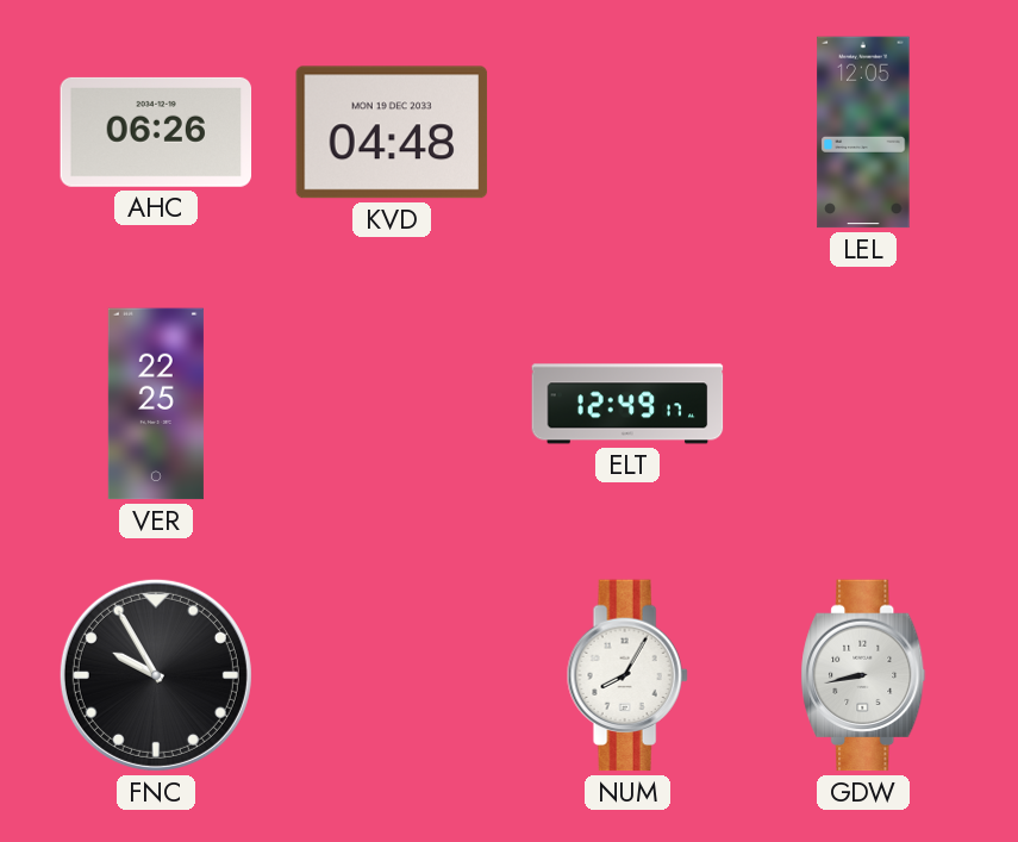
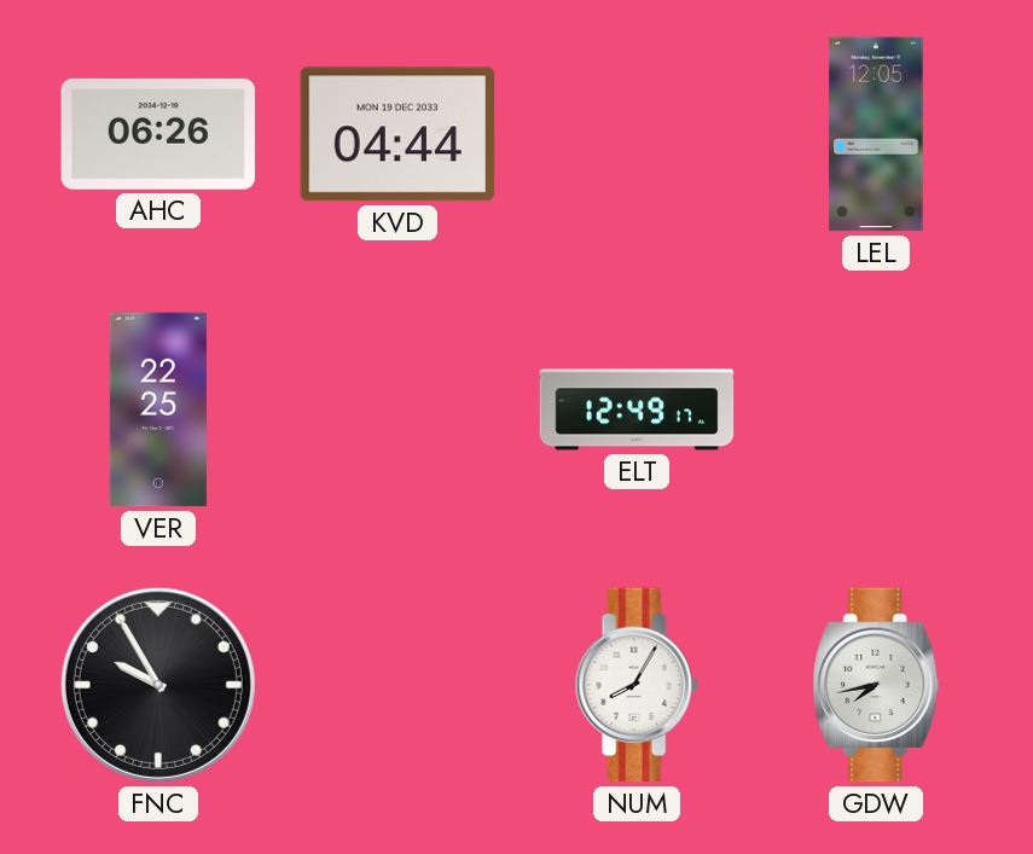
KVD: 04:48 -> 04:44 (397, 134)
GDW: 8:43 -> 7:43 (876, 685)
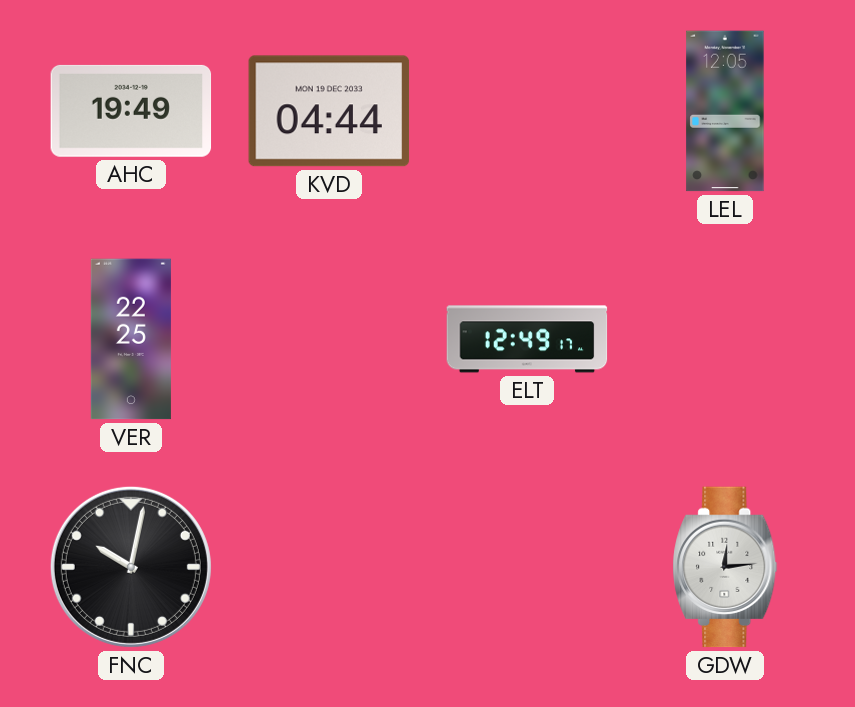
AHC: 06:26 -> 19:49 (131, 111)
FNC: 9:55 -> 10:02 (131, 567)
NUM: 8:05 -> none (637, 685)
GDW: 7:43 -> 12:14 (725, 567)
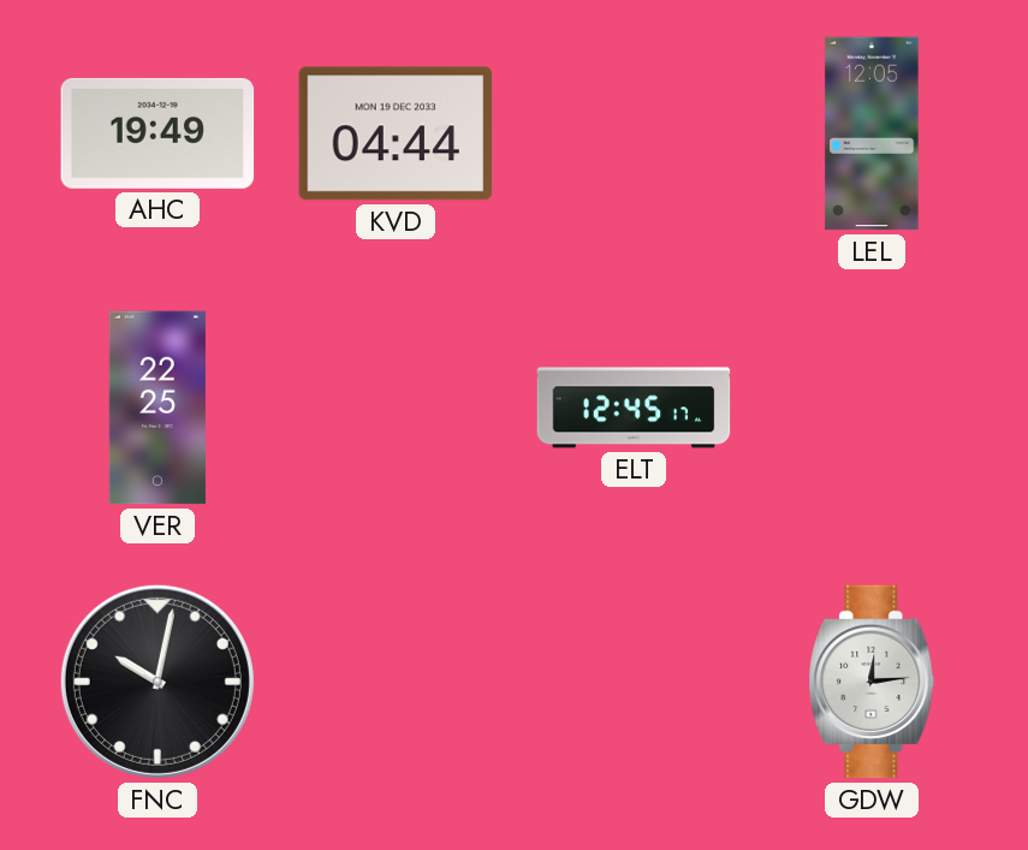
ELT: 12:49 -> 12:45 (634, 408)
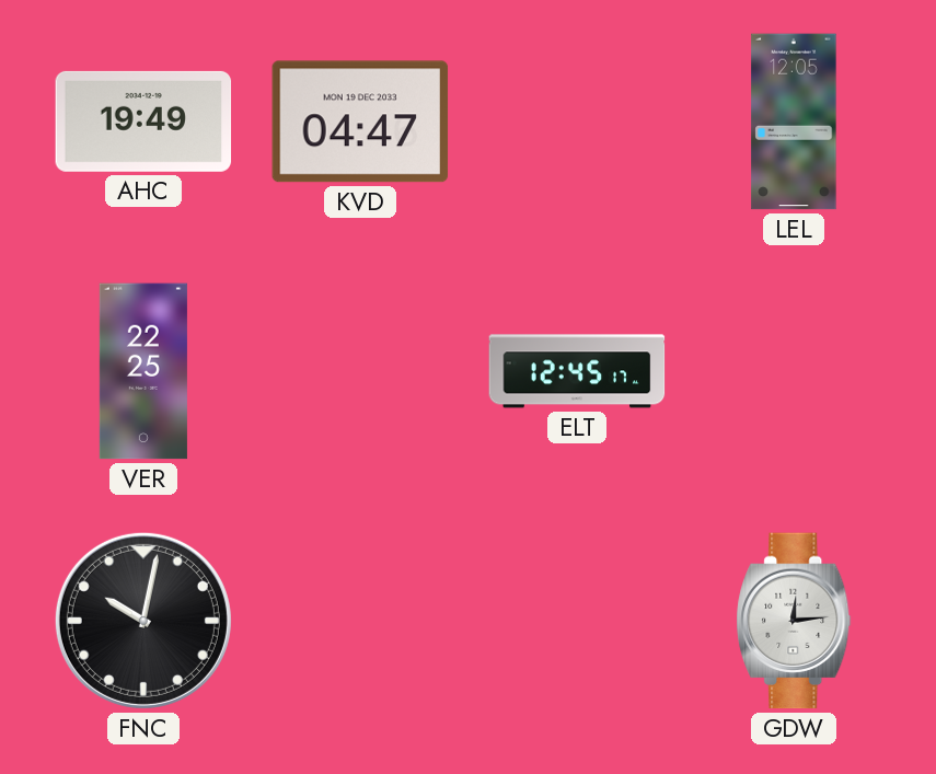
KVD: 04:44 -> 04:47 (360, 122)
